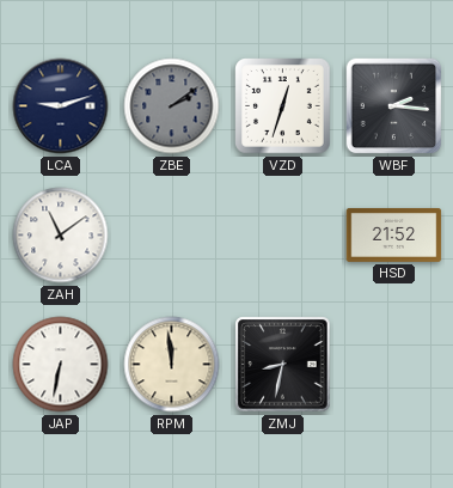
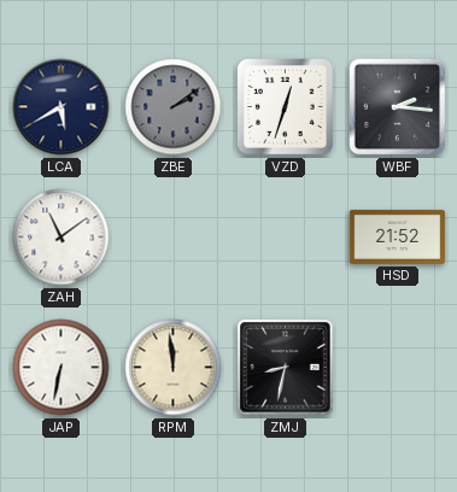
LCA: 9:12 -> 5:40 (61, 107)
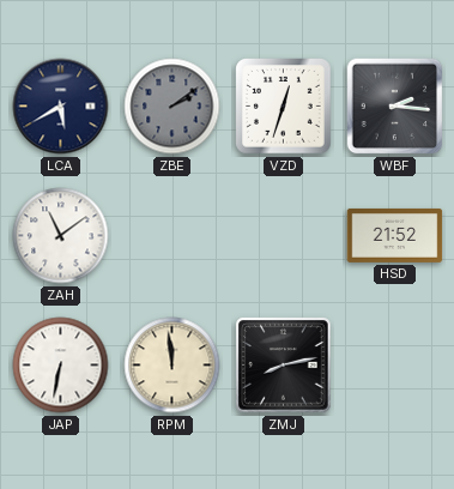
ZMJ: 8:32 -> 8:13 (284, 366)
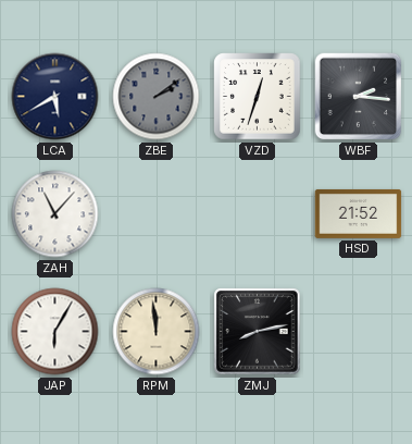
ZAH: 11:09 -> 11:07 (55, 214)
JAP: 6:32 -> 6:05 (55, 332)
